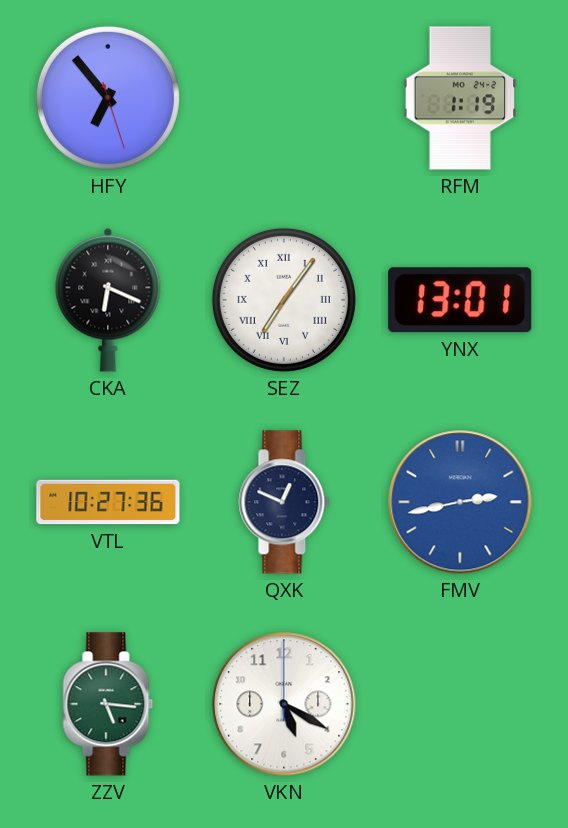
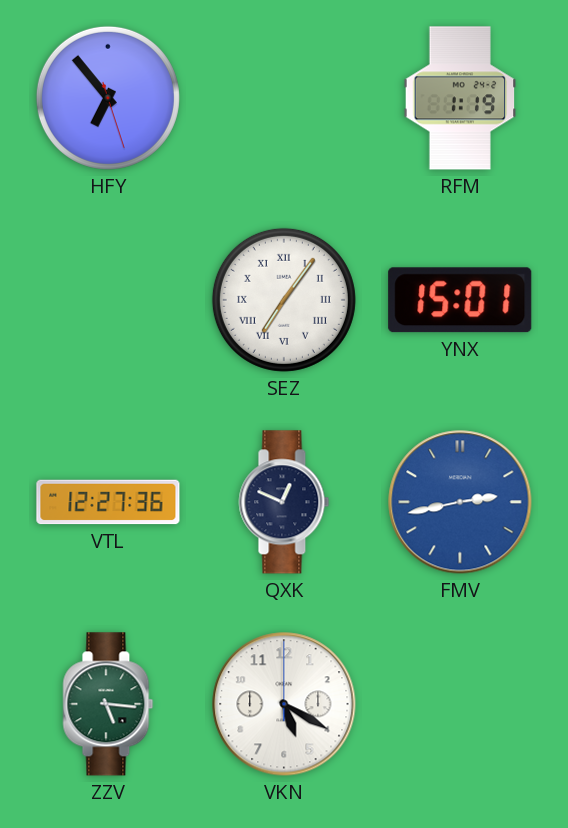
CKA: 6:19 -> none (108, 300)
YNX: 13:01 -> 15:01 (460, 300)
VTL: 10:27 -> 12:27 (108, 502)
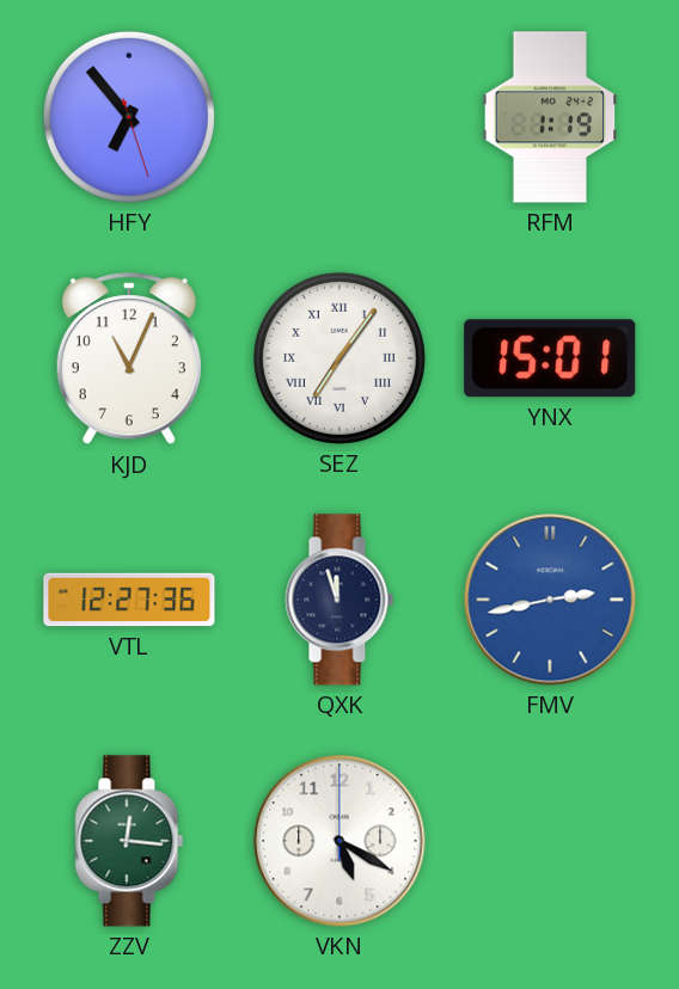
KJD: none -> 11:04 (129, 360)
QXK: 12:49 -> 11:57 (339, 600)
ZZV: 5:16 -> 12:16 (129, 841)
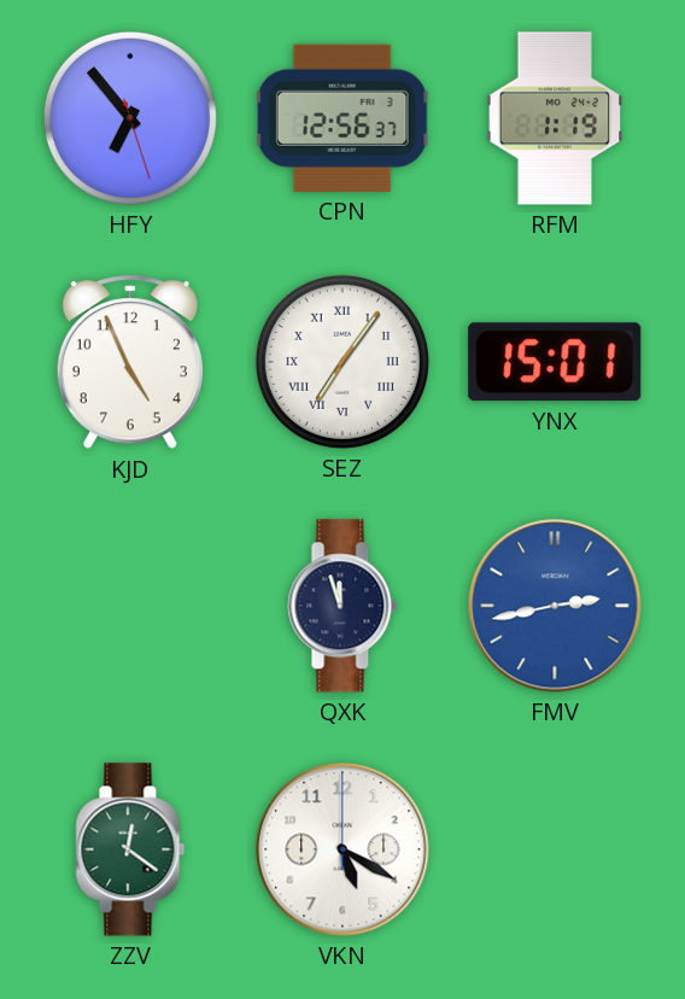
CPN: none -> 12:56 (342, 118)
KJD: 11:04 -> 4:56 (130, 363)
VTL: 12:27 -> none (129, 600)
ZZV: 12:16 -> 12:21 (130, 849)
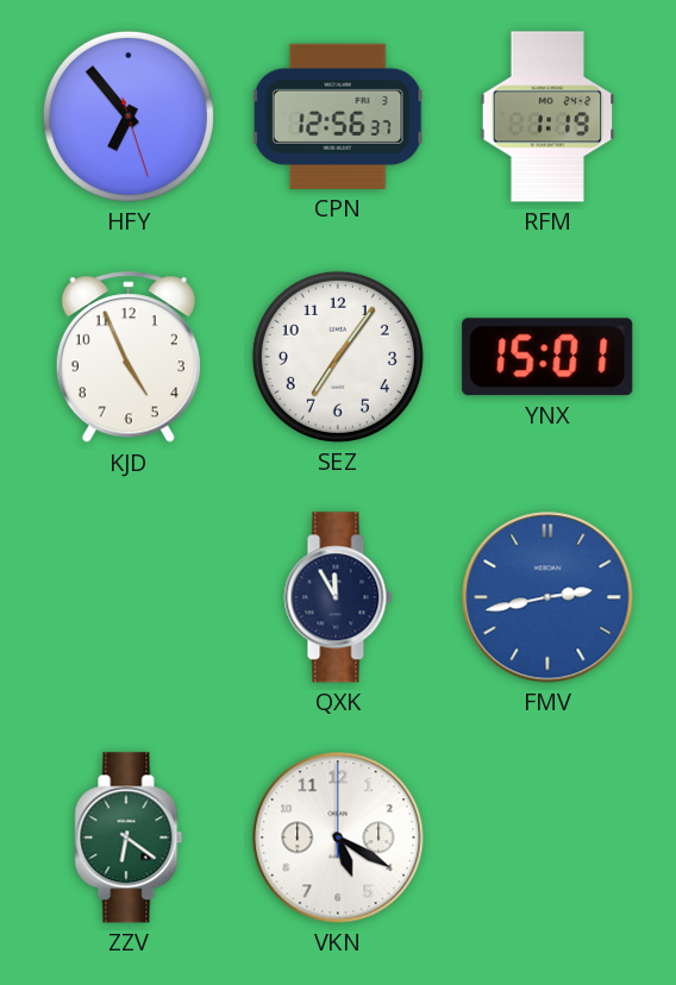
SEZ numerals: Roman -> Arabic (338, 357)
QXK: 11:57 -> 11:55 (338, 597)
ZZV: 12:21 -> 6:21 (129, 837)
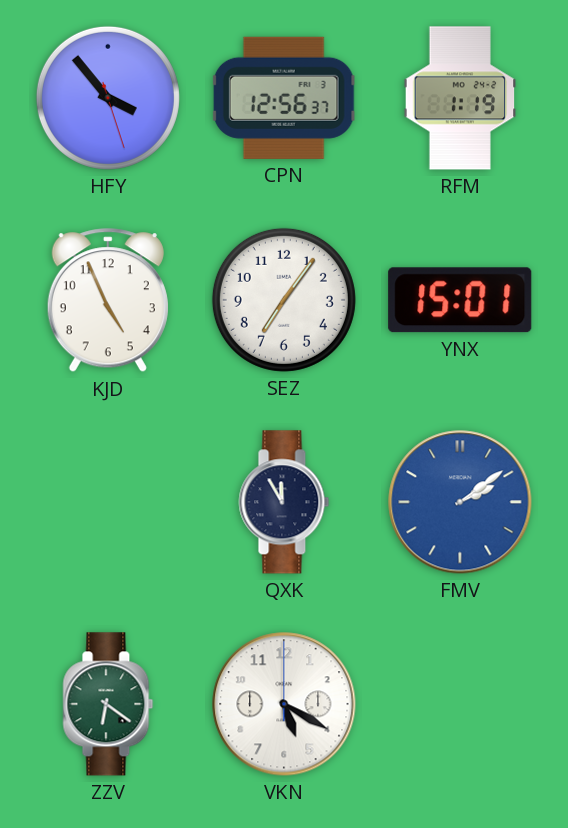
HFY: 6:53 -> 3:53 (108, 98)
FMV: 2:43 -> 2:09 (460, 502)
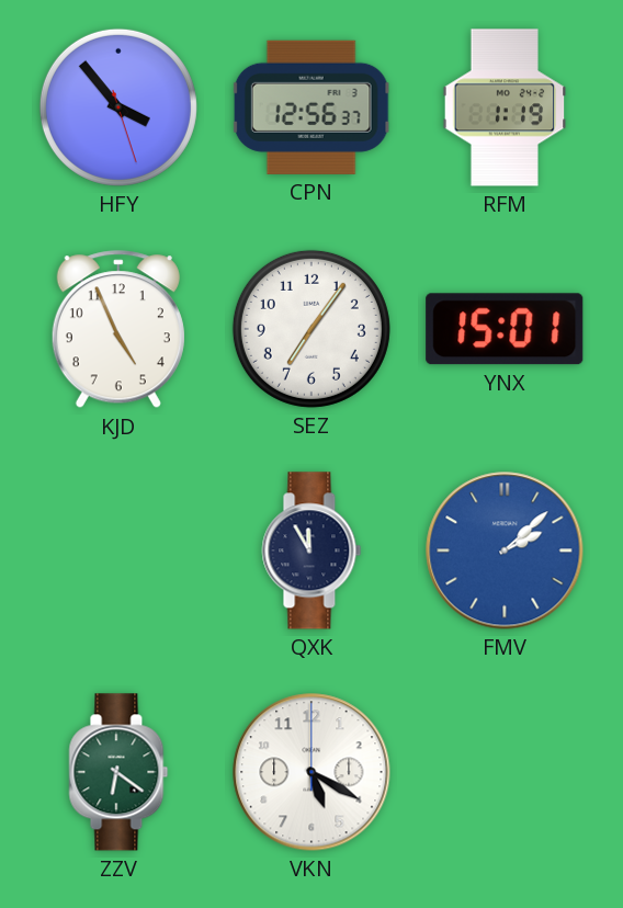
FMV: 2:09 -> 2:08 (505, 551)
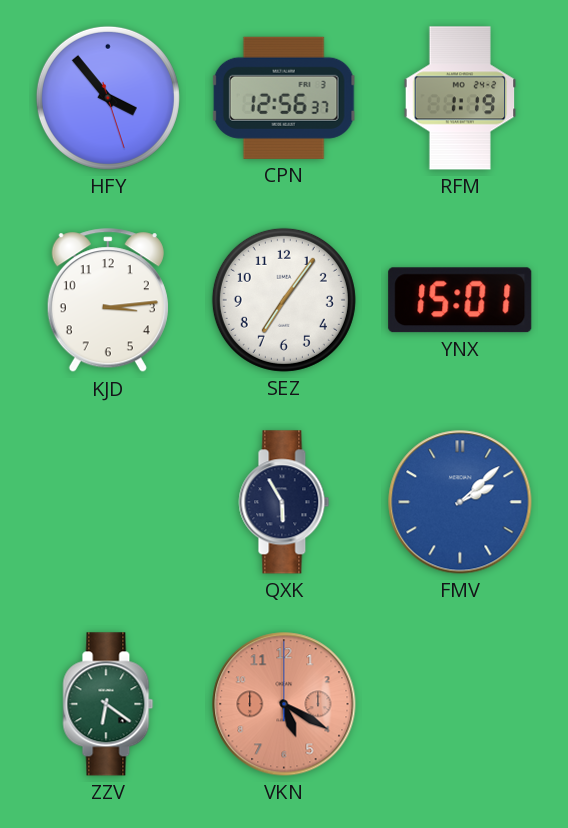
KJD: 4:56 -> 3:14 (108, 301)
QXK: 11:55 -> 5:55 (284, 502)
VKN dial: white -> salmon (284, 704)
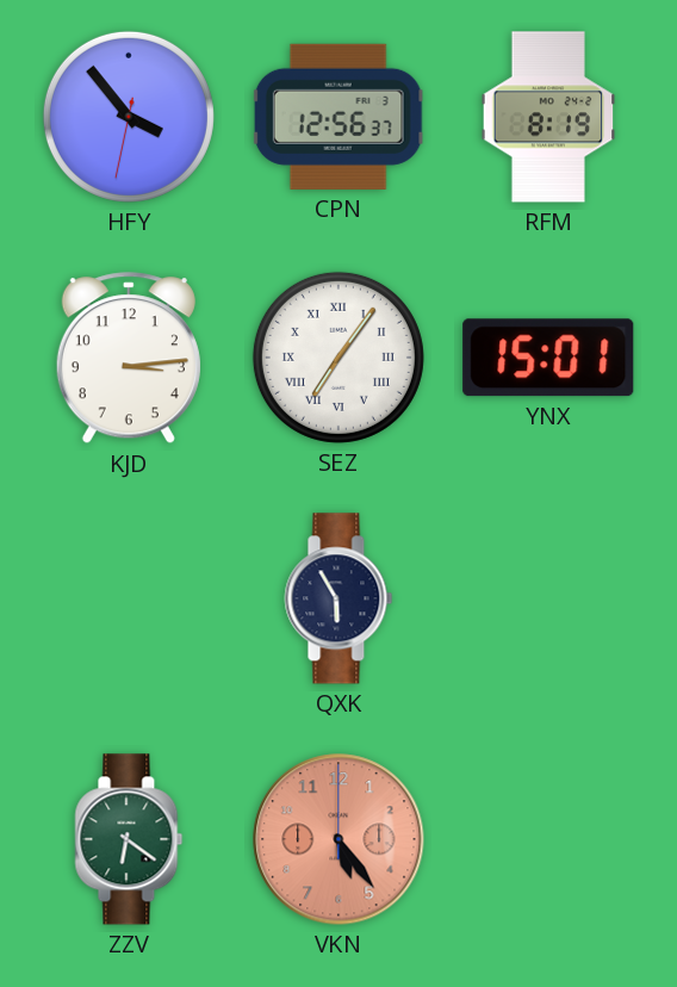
HFY: 3:53:27 -> 3:53:32 (129, 117)
RFM: 1:19 -> 8:19 (548, 117)
SEZ numerals: Arabic -> Roman (338, 358)
FMV: 2:08 -> none (460, 502)
VKN: 5:20 -> 5:24 (338, 839)
